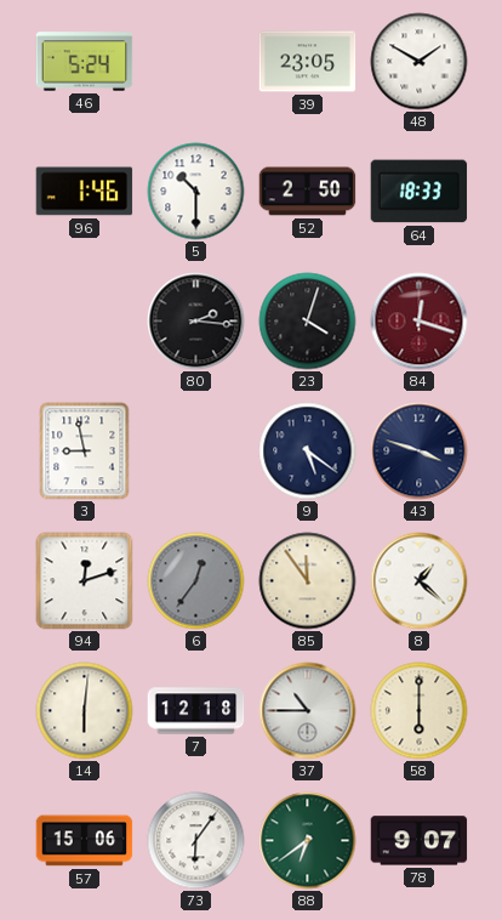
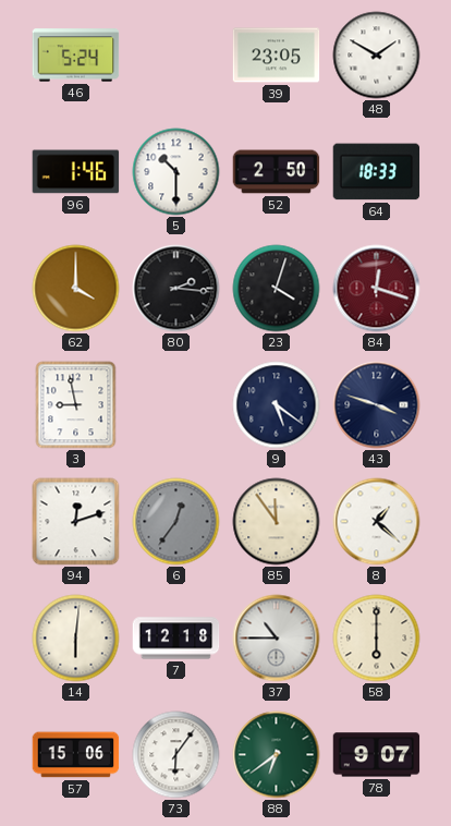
62: none -> 4:00 (76, 289)
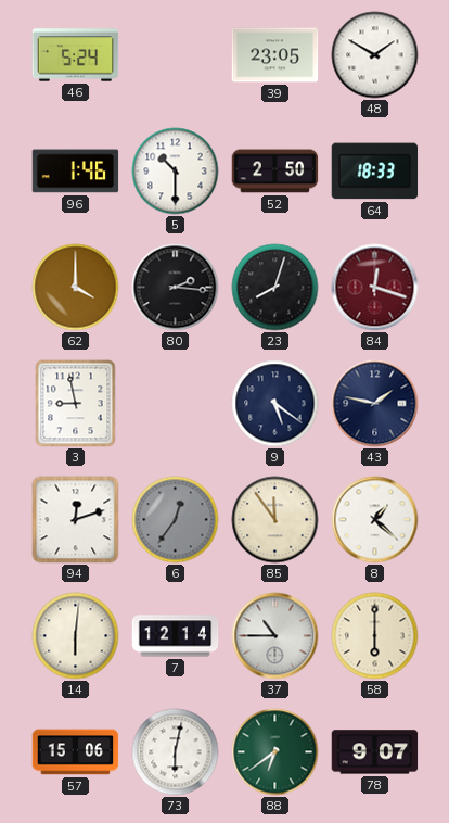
23: 4:03 -> 8:03 (275, 288)
43: 3:48 -> 1:47 (375, 404)
7: 12:18 -> 12:14 (176, 636)
73: 6:06 -> 6:02 (176, 752)
